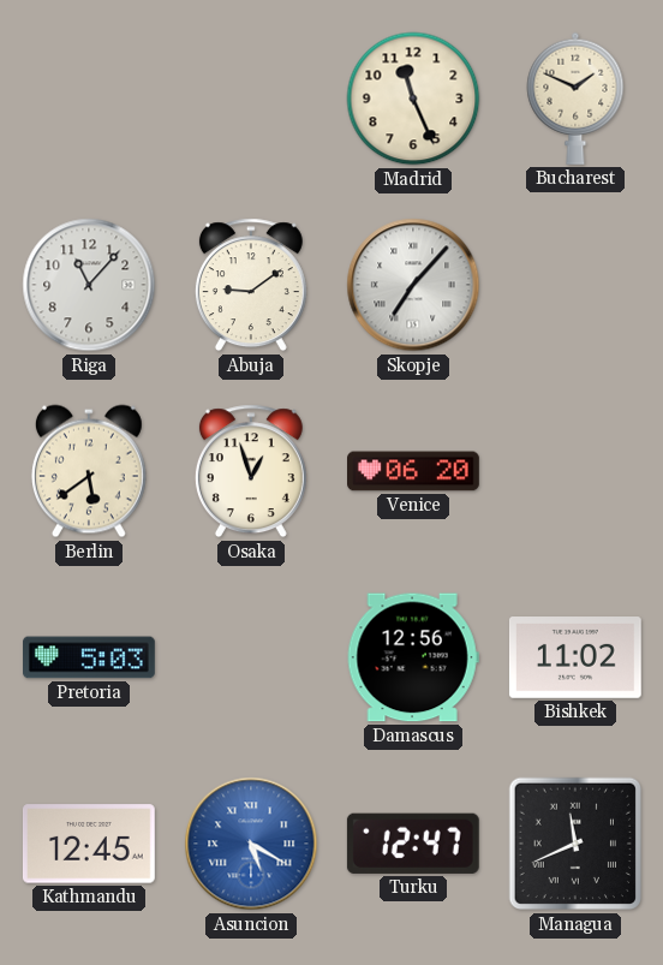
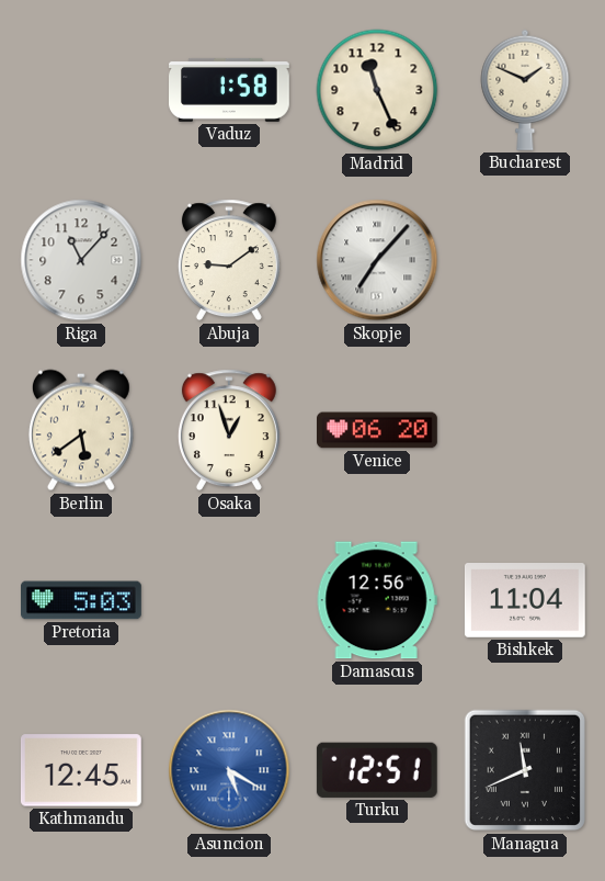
Vaduz: none -> 1:58 (230, 90)
Bishkek: 11:02 -> 11:04 (525, 601)
Turku: 12:47 -> 12:51 (377, 770)
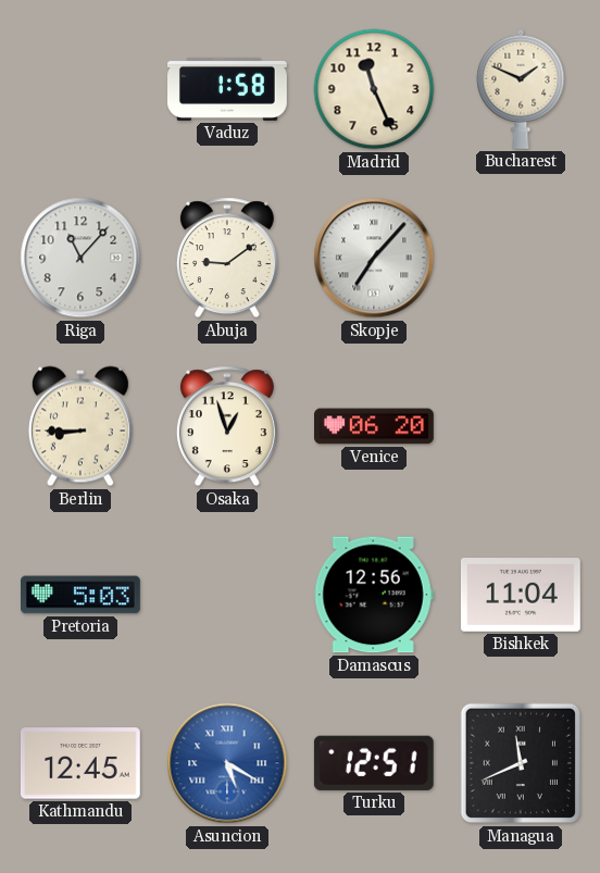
Berlin: 5:39 -> 8:45 (80, 426)
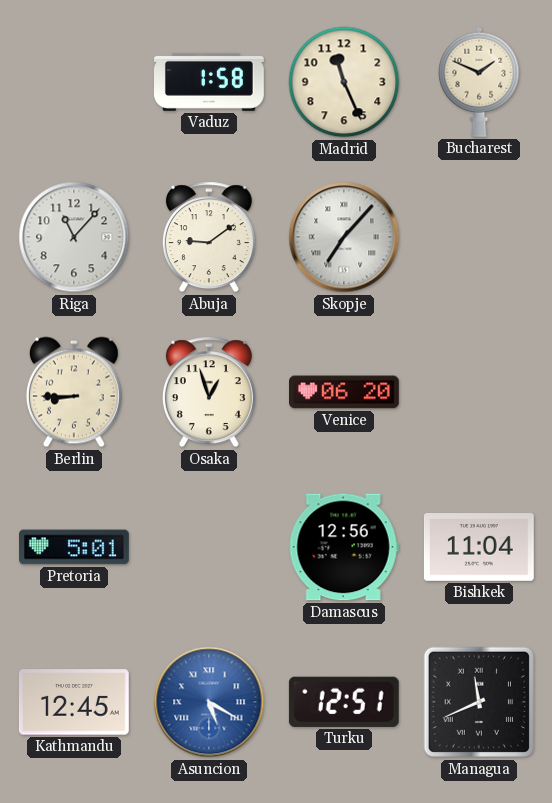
Pretoria: 5:03 -> 5:01 (75, 547)
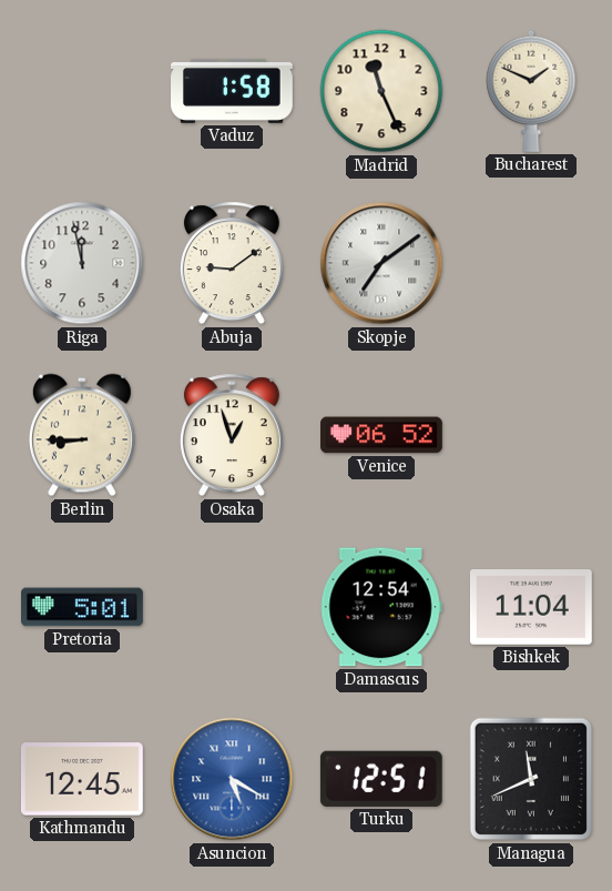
Riga: 11:07 -> 11:58 (82, 263)
Skopje: 7:07 -> 7:09 (381, 263)
Venice: 06:20 -> 06:52 (382, 435)
Damascus: 12:56 -> 12:54 (381, 607)
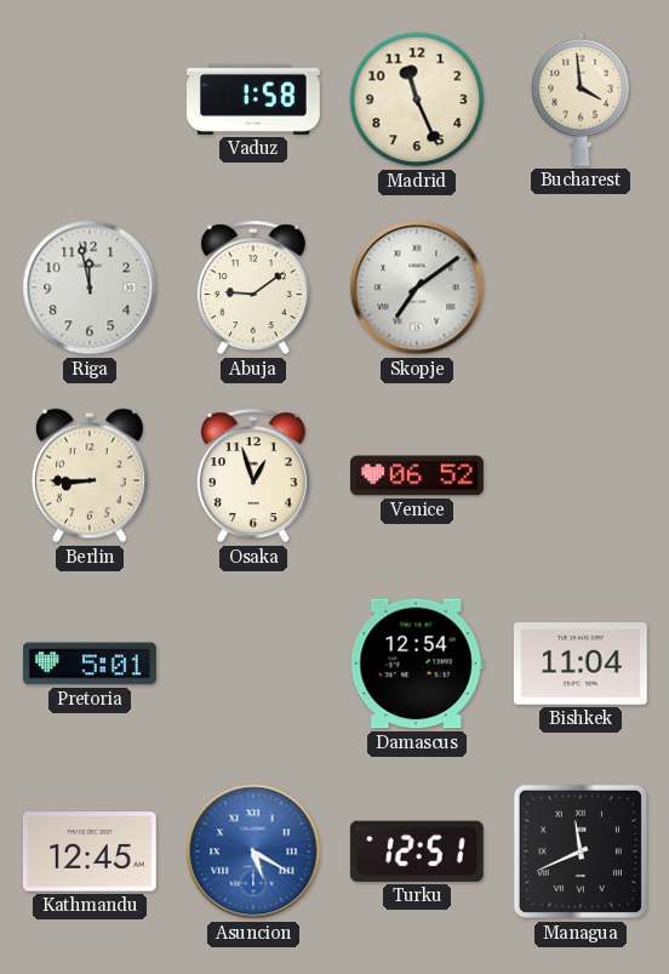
Bucharest: 1:49 -> 3:59 (581, 99)
